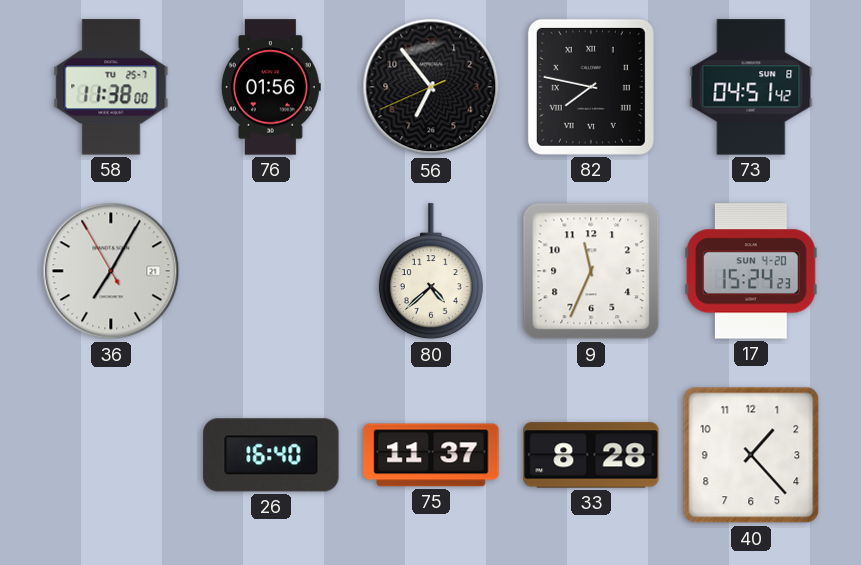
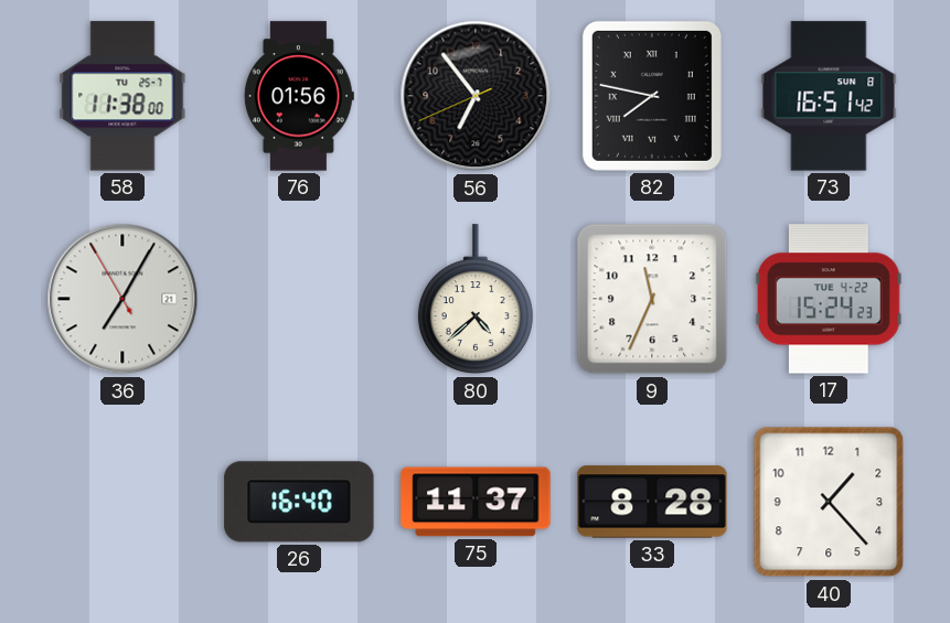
73: 04:51 -> 16:51 (829, 96)
17 date: SUN 4-20 -> TUE 4-22 (829, 299)
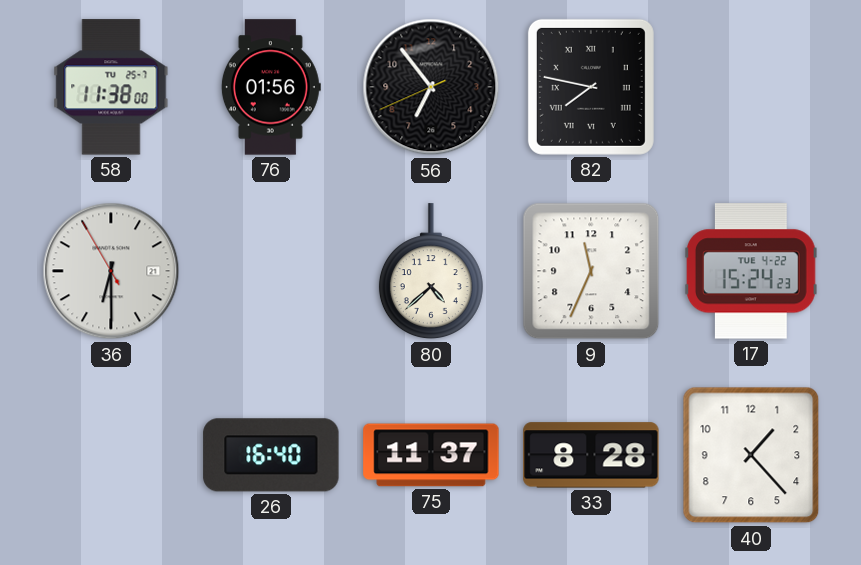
73: 16:51 -> none (829, 96)
36: 7:04 -> 6:29 (111, 271)
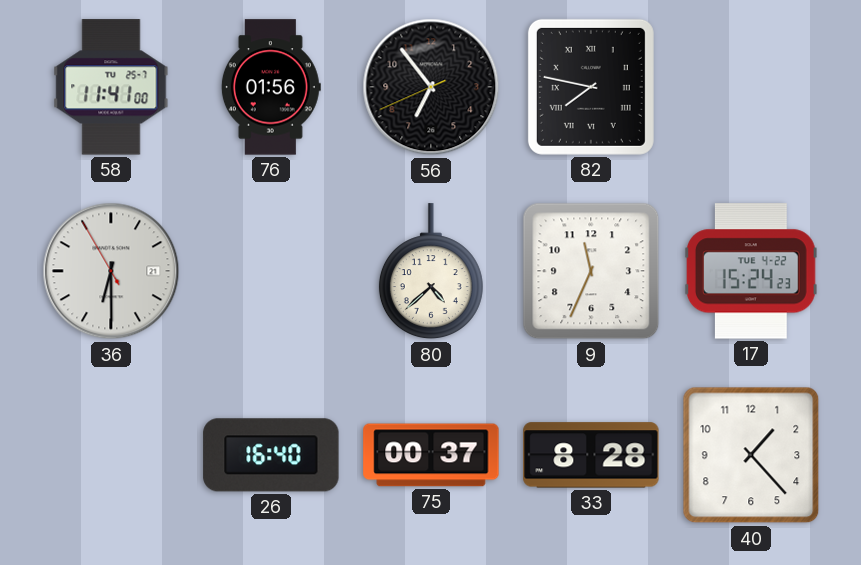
58: 11:38 -> 11:41 (111, 87)
75: 11:37 -> 00:37 (431, 455)
